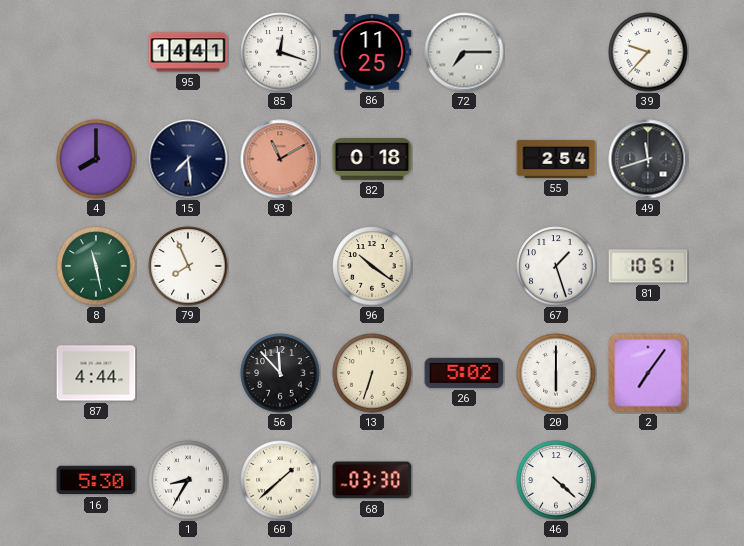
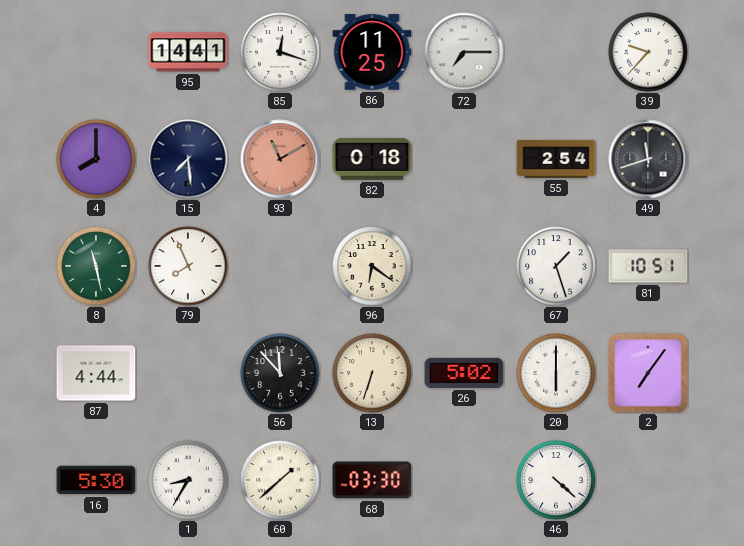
96: 10:21 -> 6:21 (372, 266)
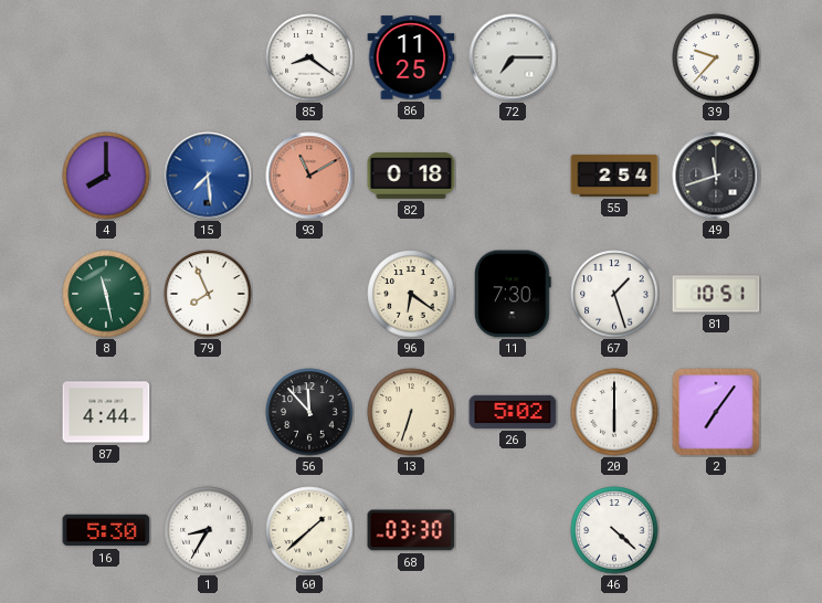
95: 14:41 -> none (188, 52)
85: 12:18 -> 8:21 (309, 57)
15 dial: navy -> blue (208, 176)
11: none -> 7:30 (513, 294)
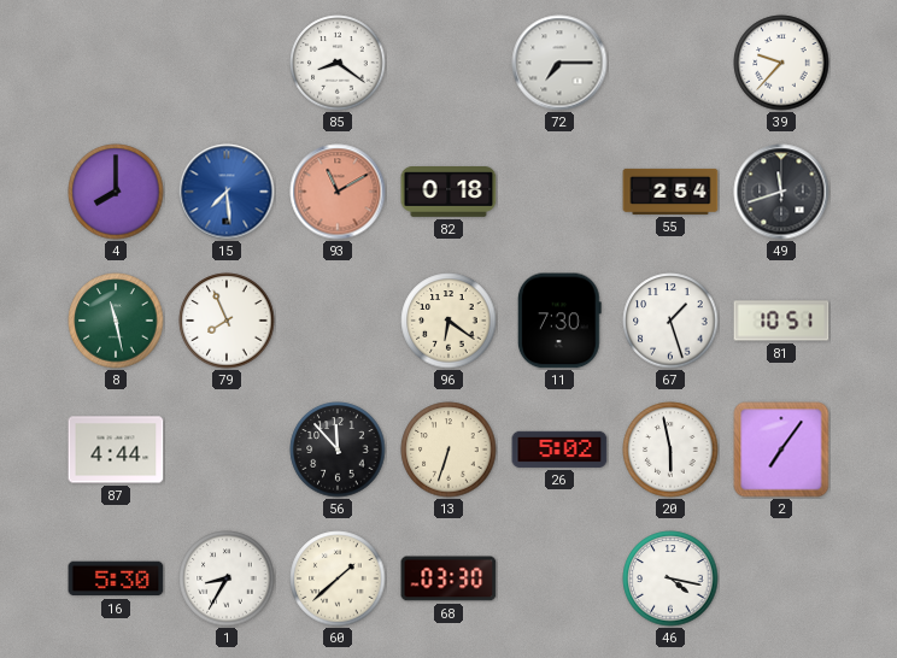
86: 11:25 -> none (411, 57)
20: 6:00 -> 5:58 (670, 450)
46: 4:22 -> 4:17 (670, 578)
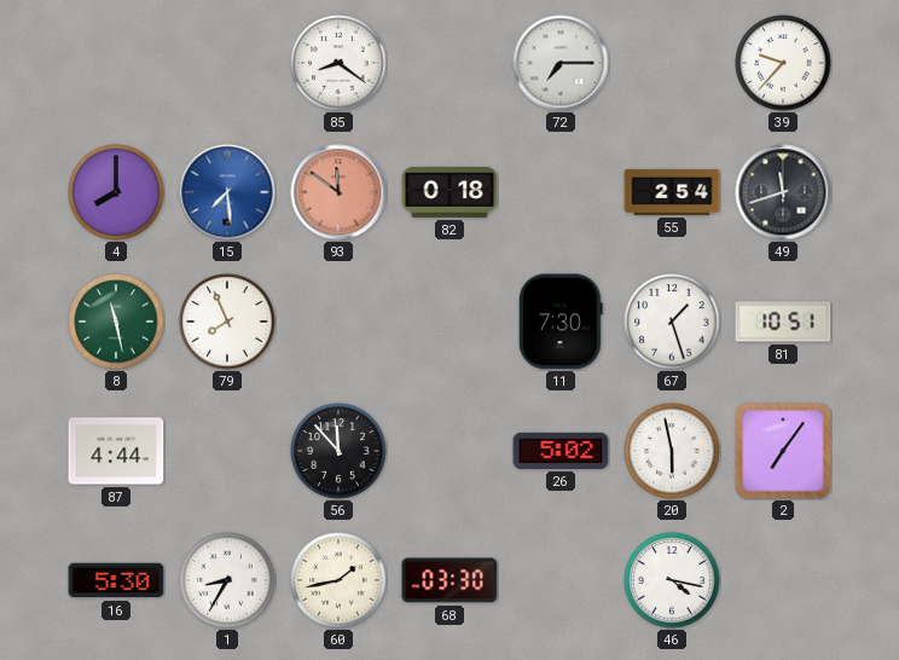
93: 11:10 -> 11:51 (338, 192)
96: 6:21 -> none (448, 321)
13: 6:33 -> none (448, 450)
60: 1:38 -> 1:43 (338, 580)
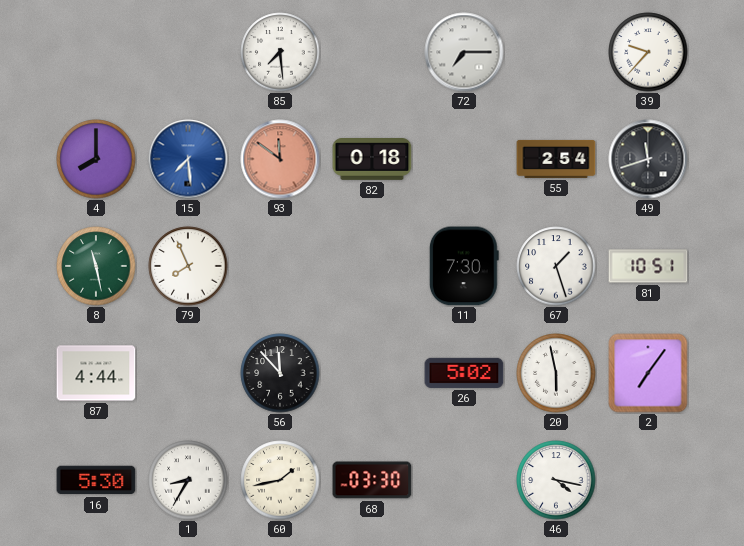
85: 8:21 -> 7:29 (280, 52)
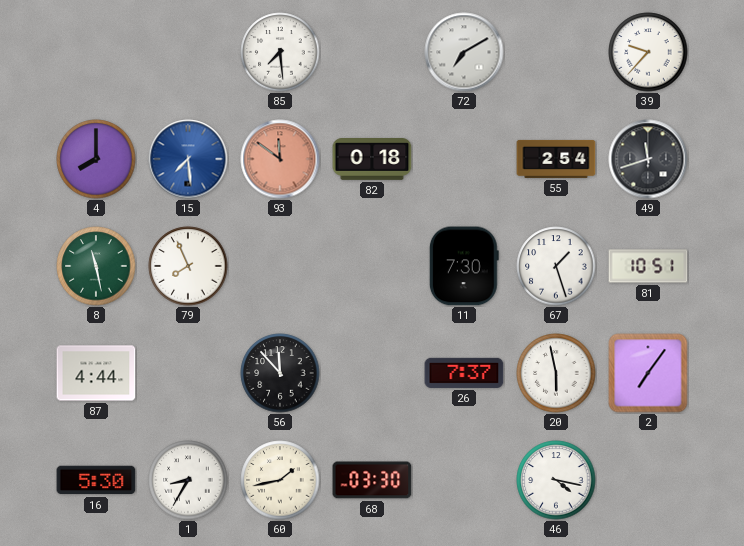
72: 7:15 -> 7:10 (464, 52)
26: 5:02 -> 7:37 (464, 373)
